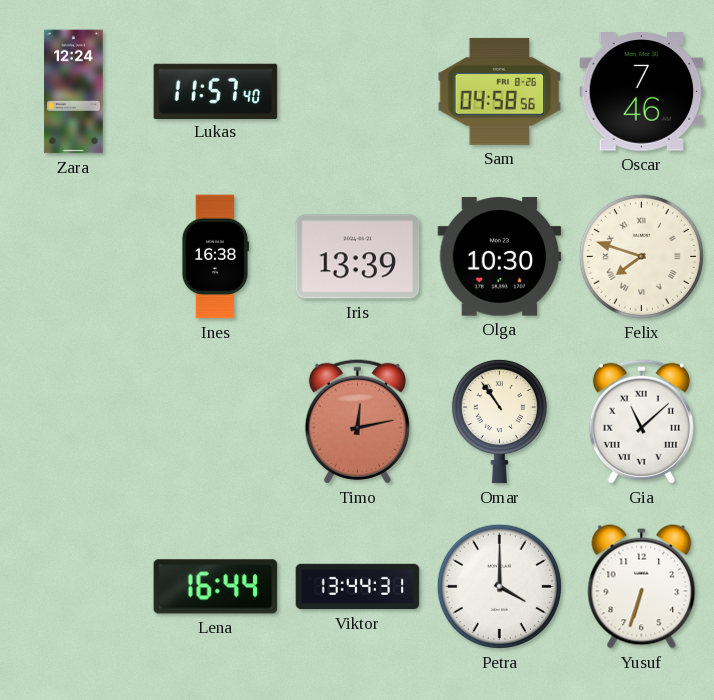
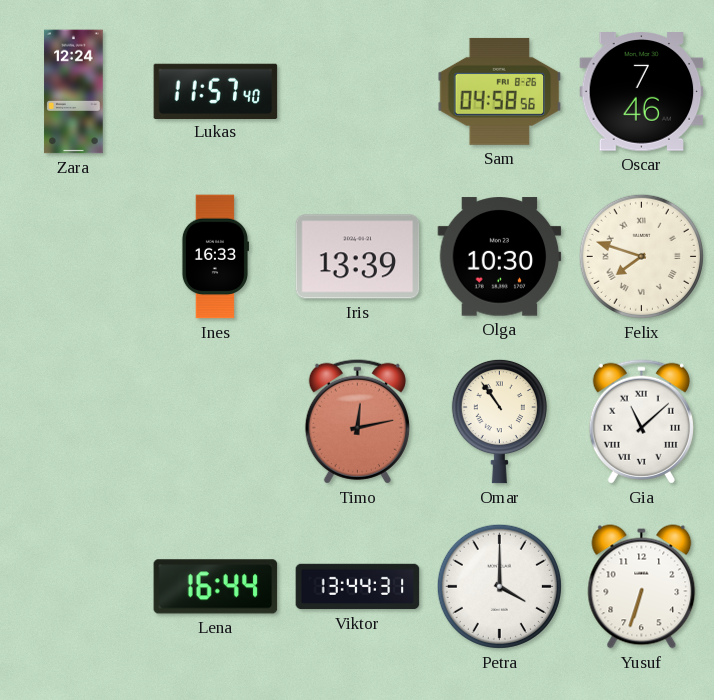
Ines: 16:38 -> 16:33 (214, 257)
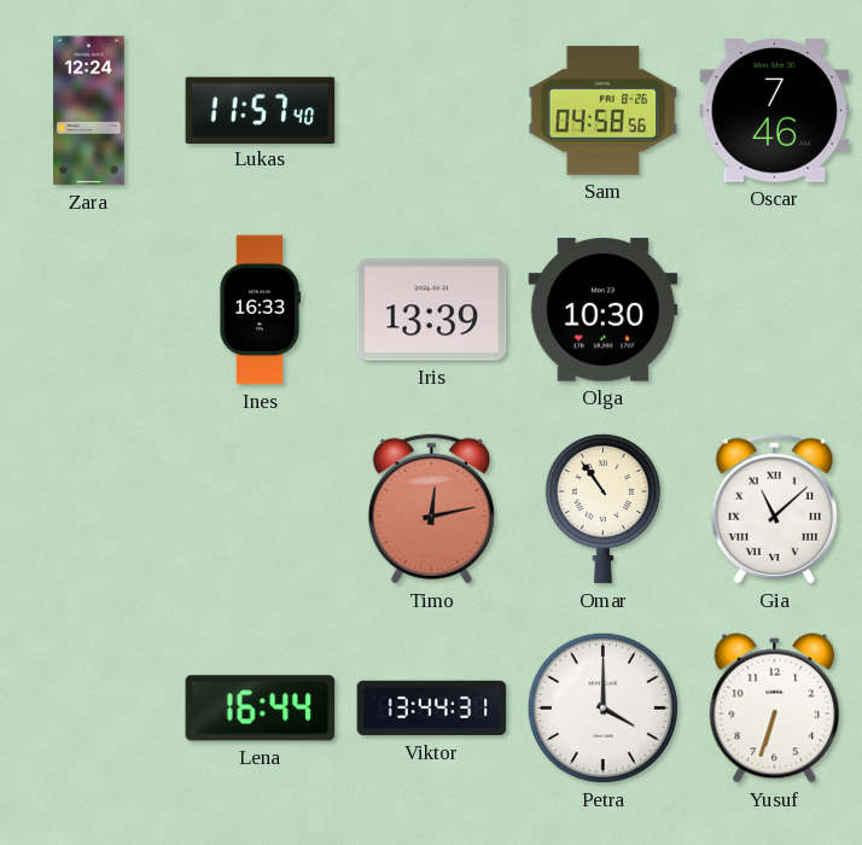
Felix: 7:48 -> none (641, 256)
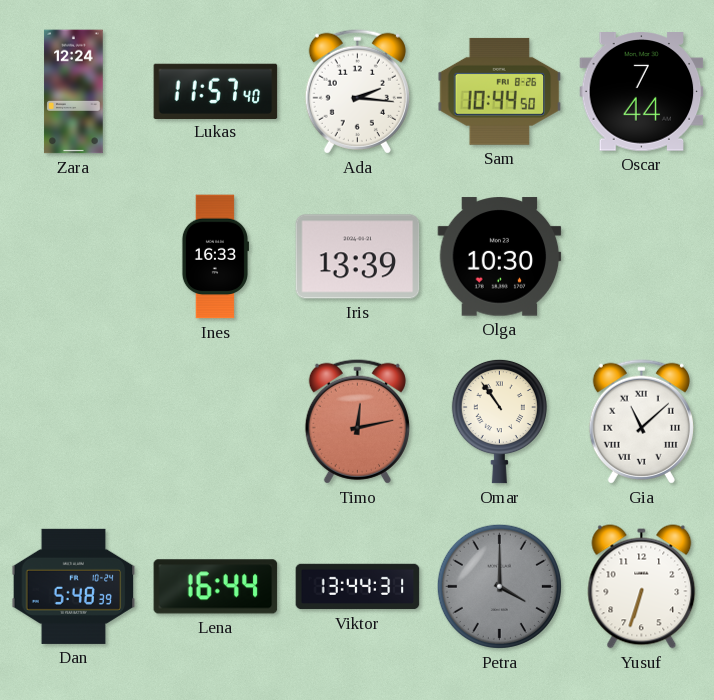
Ada: none -> 2:16 (357, 91)
Sam: 04:58 -> 10:44 (500, 91)
Oscar: 7:46 -> 7:44 (642, 92)
Dan: none -> 5:48 (74, 586)
Petra dial: white -> grey (499, 586)
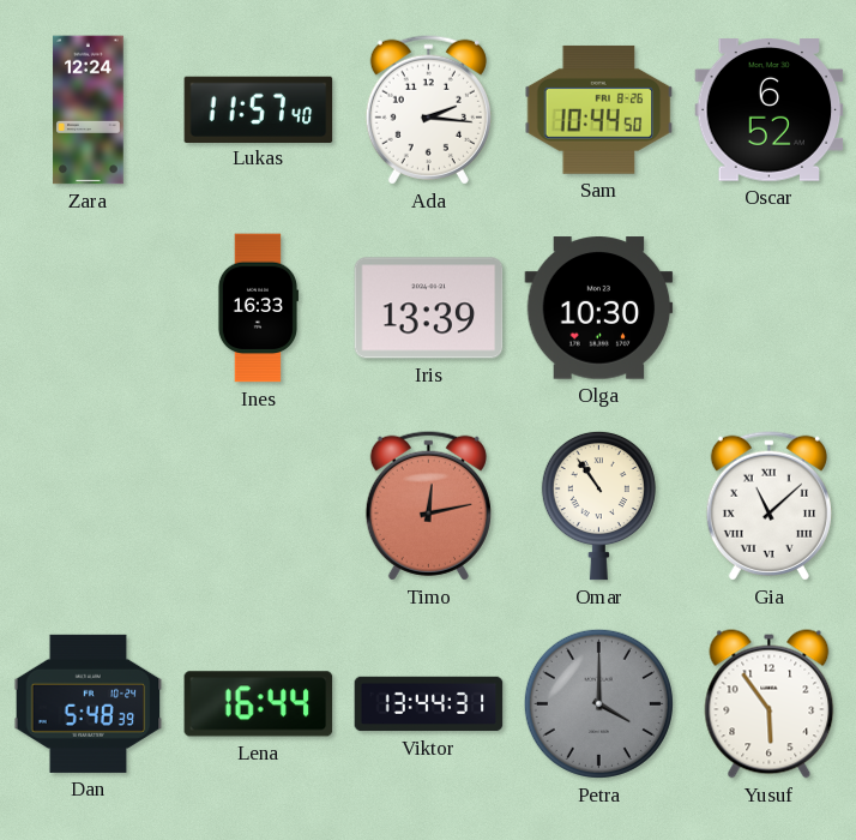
Oscar: 7:44 -> 6:52 (770, 110)
Yusuf: 6:33 -> 5:54 (770, 704)
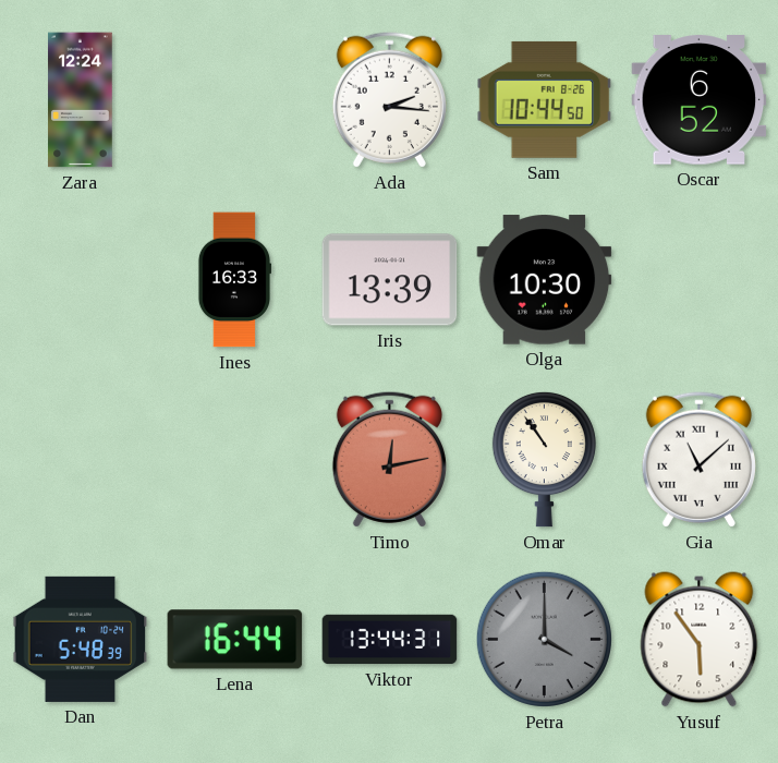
Lukas: 11:57 -> none (259, 109)
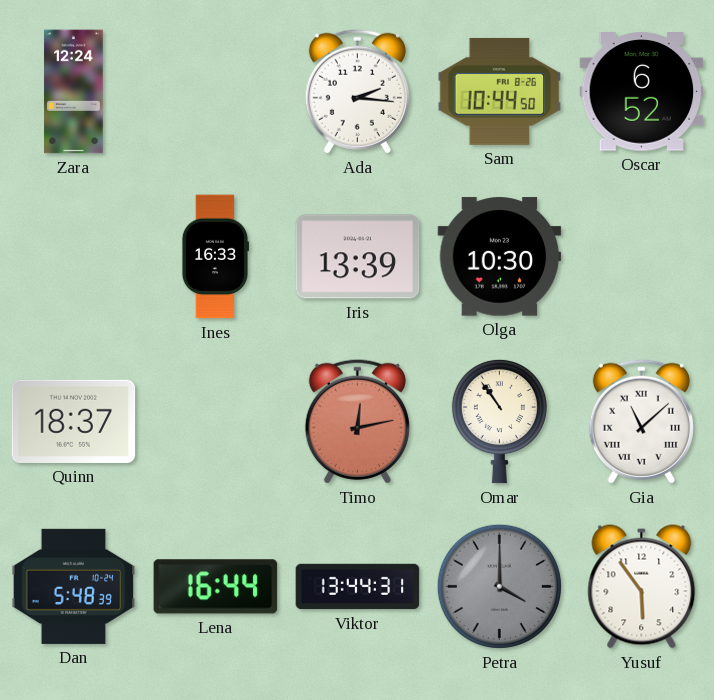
Quinn: none -> 18:37 (74, 421)
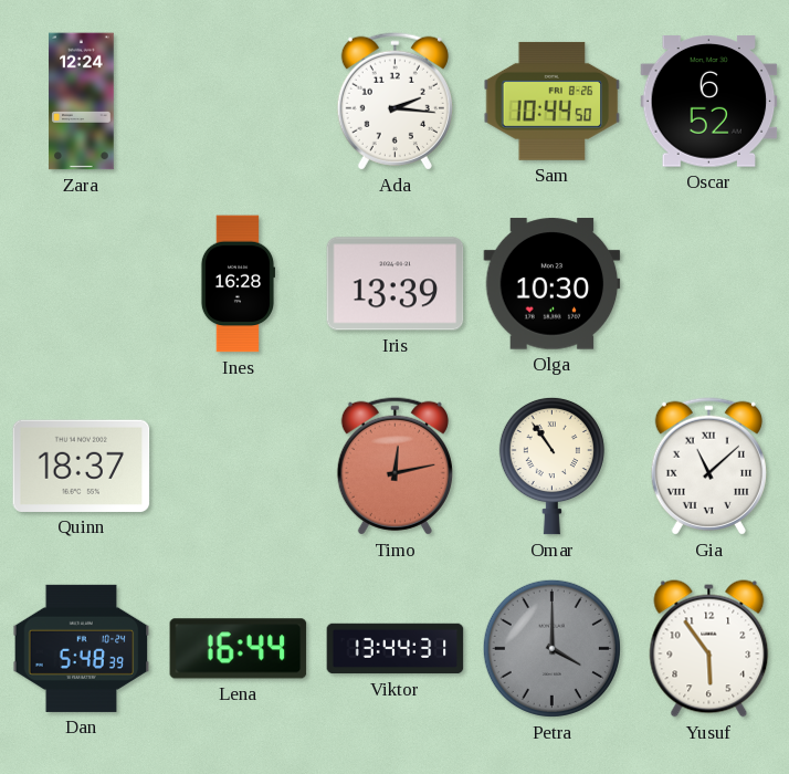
Ines: 16:33 -> 16:28 (236, 284)
